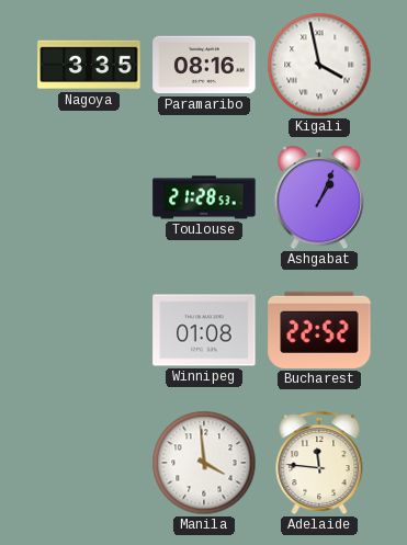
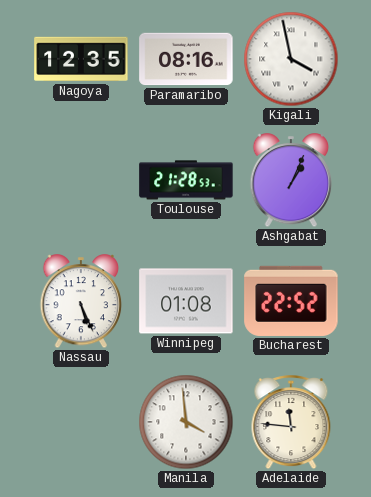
Nagoya: 3:35 -> 12:35 (81, 59)
Nassau: none -> 5:26 (81, 302)
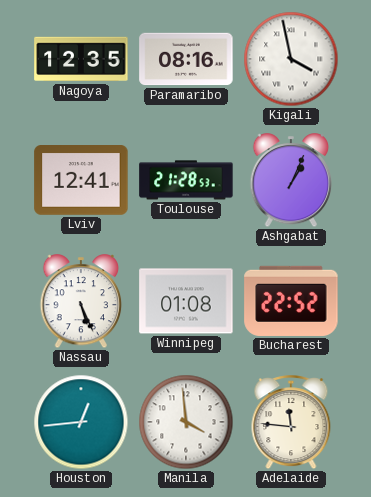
Lviv: none -> 12:41 (81, 181)
Houston: none -> 12:44 (81, 422)
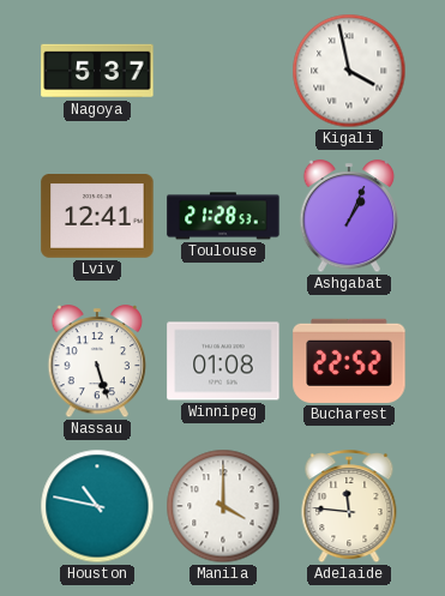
Nagoya: 12:35 -> 5:37 (97, 71)
Paramaribo: 08:16 -> none (186, 59)
Nassau: 5:26 -> 5:27 (97, 362)
Houston: 12:44 -> 10:47 (97, 506)
Manila: 3:59 -> 4:00 (223, 506)
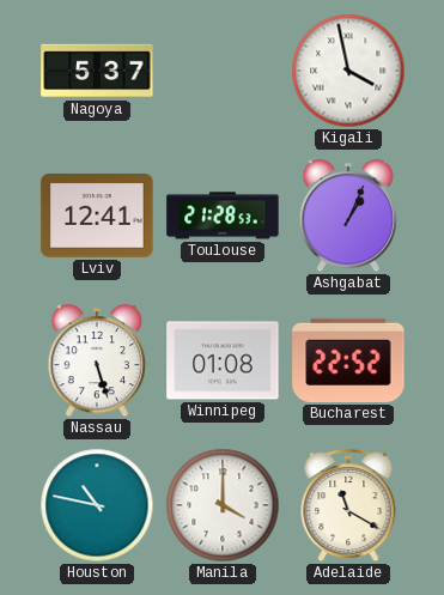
Adelaide: 11:46 -> 11:20 (348, 506)
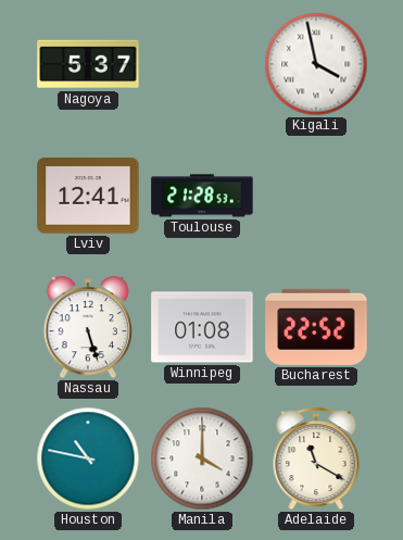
Ashgabat: 1:04 -> none (348, 217)
